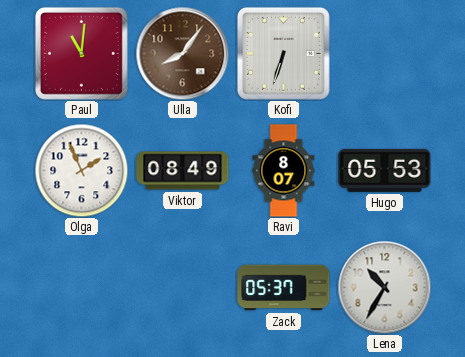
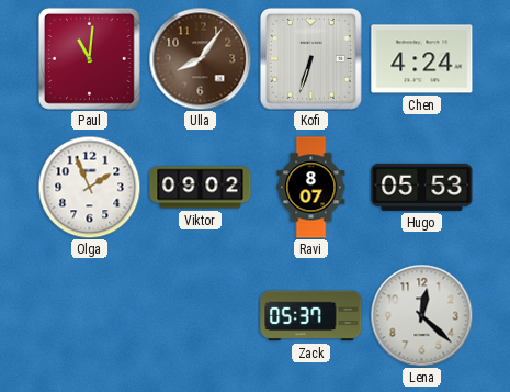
Chen: none -> 4:24 (422, 59)
Viktor: 08:49 -> 09:02 (201, 188)
Lena: 10:35 -> 12:22 (421, 315)
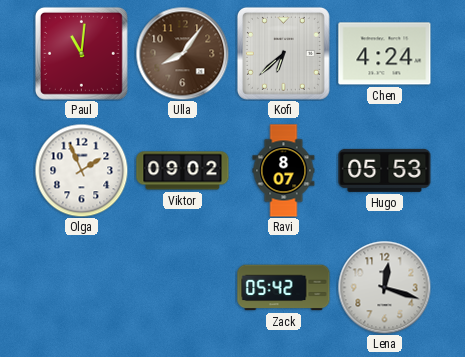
Kofi: 6:33 -> 6:38 (283, 53)
Zack: 05:37 -> 05:42 (284, 288)
Lena: 12:22 -> 12:18 (384, 287)
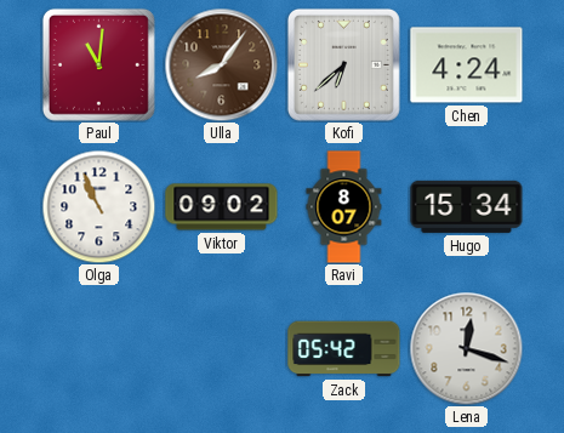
Olga: 1:56 -> 10:56 (98, 206)
Hugo: 05:53 -> 15:34 (467, 206)
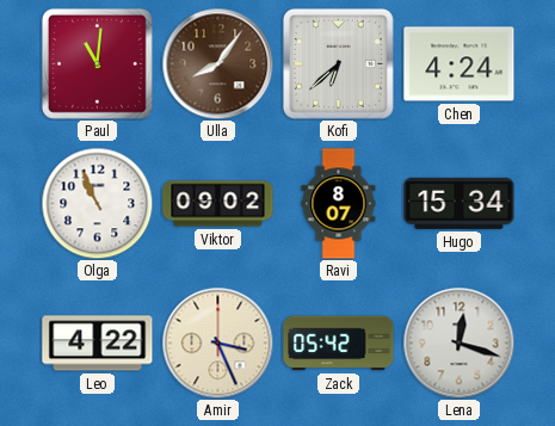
Leo: none -> 4:22 (98, 344)
Amir: none -> 3:26 (217, 342)
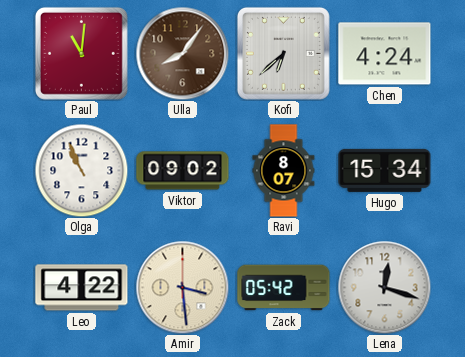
Amir: 3:26 -> 3:29 (182, 287)
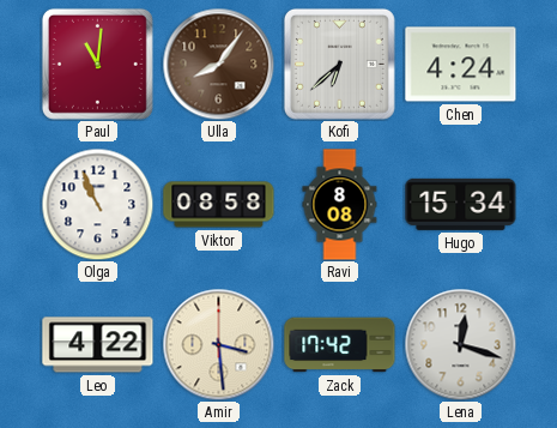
Viktor: 09:02 -> 08:58 (219, 205)
Ravi: 8:07 -> 8:08 (340, 205)
Zack: 05:42 -> 17:42 (340, 345)
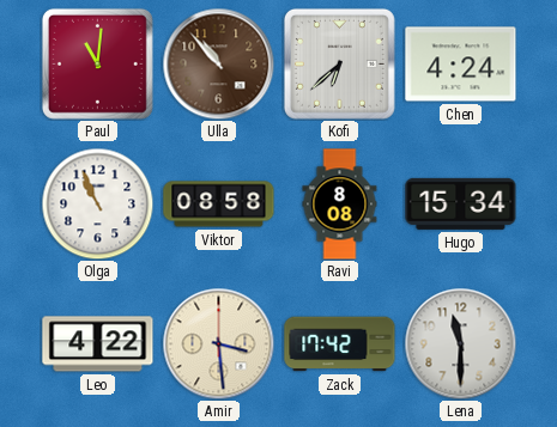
Ulla: 8:06 -> 10:53 (218, 63)
Lena: 12:18 -> 11:30 (460, 343)
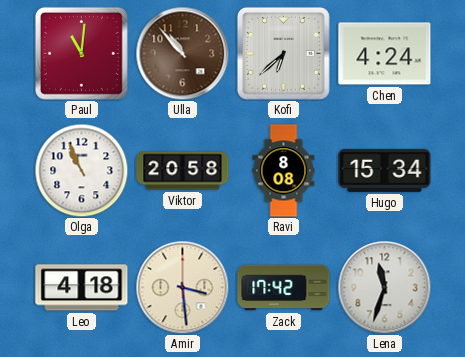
Viktor: 08:58 -> 20:58 (183, 171)
Leo: 4:22 -> 4:18 (82, 288)
Lena: 11:30 -> 11:33 (384, 287)
